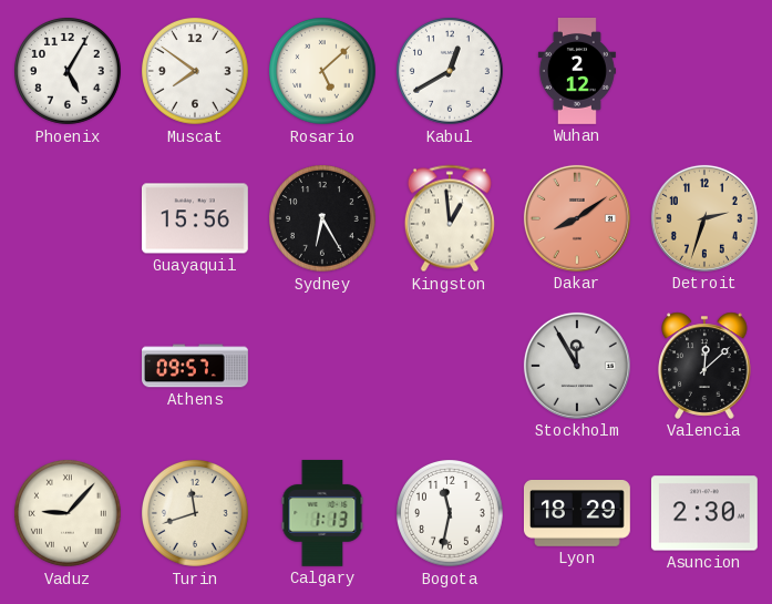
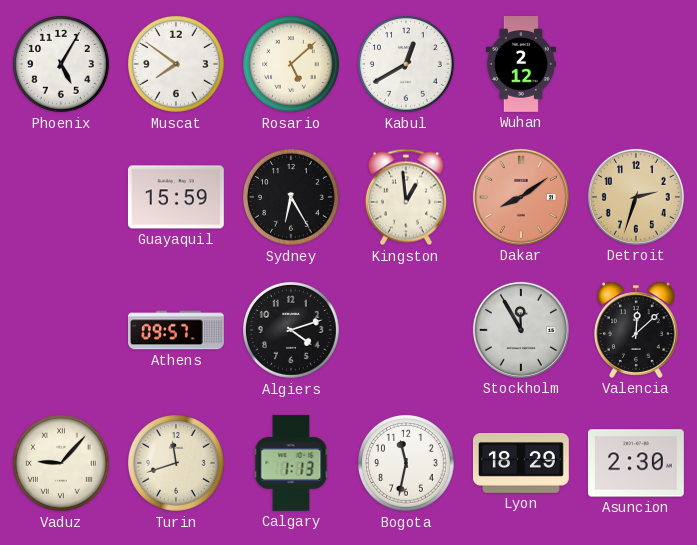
Guayaquil: 15:56 -> 15:59 (176, 197)
Algiers: none -> 4:12 (292, 331)
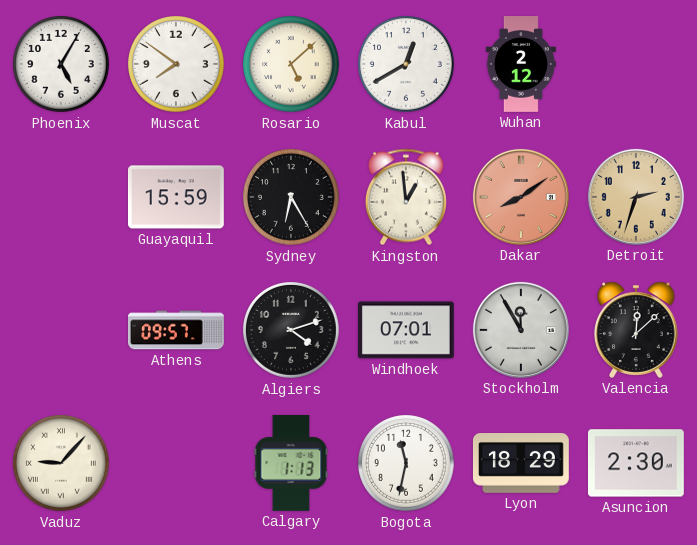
Windhoek: none -> 07:01 (406, 330)
Turin: 11:42 -> none (177, 464)
